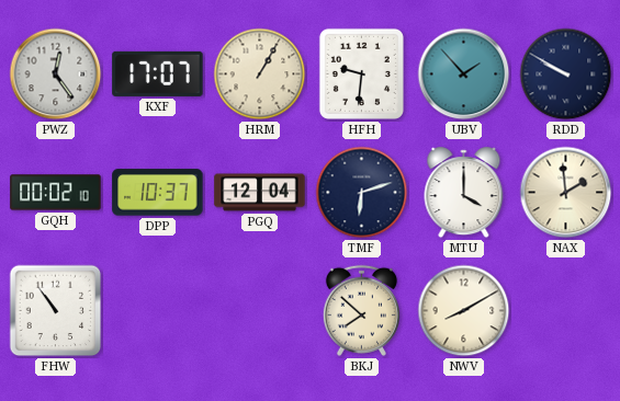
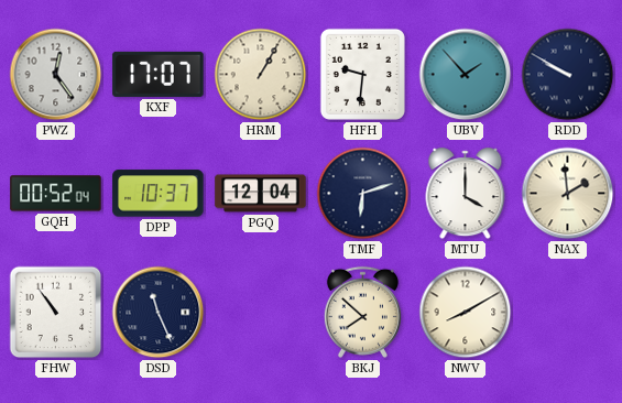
GQH: 00:02 -> 00:52 (56, 194)
DSD: none -> 11:26 (159, 313)
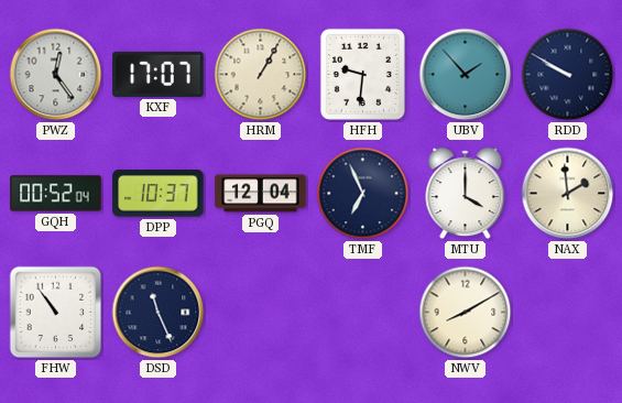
TMF: 6:12 -> 6:56 (363, 194)
BKJ: 7:52 -> none (362, 312)
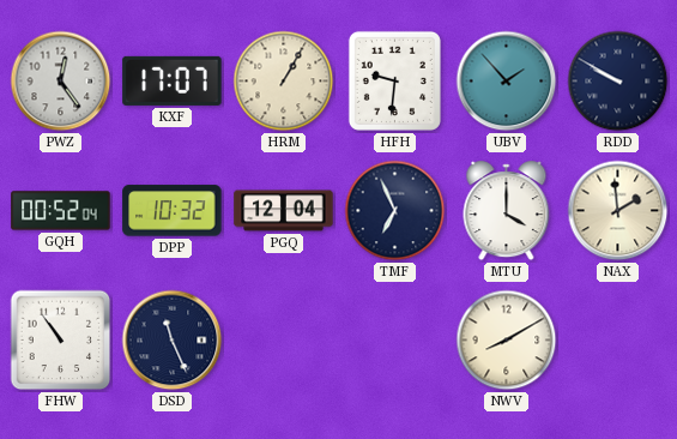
DPP: 10:37 -> 10:32 (173, 211)
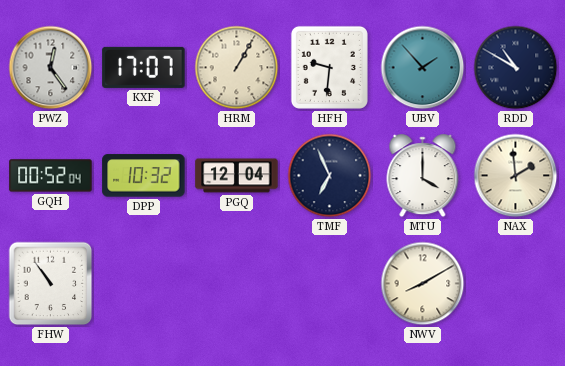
RDD: 9:50 -> 10:50 (516, 68)
DSD: 11:26 -> none (173, 341)
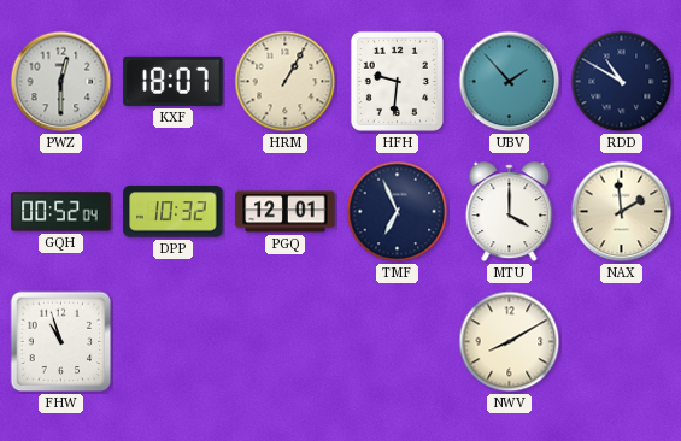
PWZ: 12:24 -> 12:30 (61, 82)
KXF: 17:07 -> 18:07 (174, 81)
PGQ: 12:04 -> 12:01 (286, 212)
FHW: 10:54 -> 10:57 (61, 342)
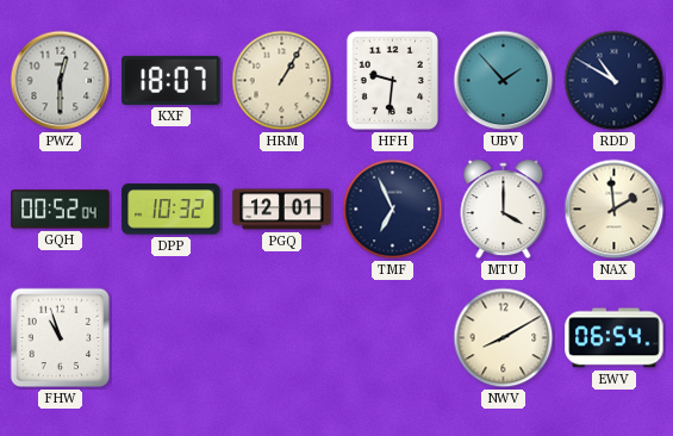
EWV: none -> 06:54 (615, 338)
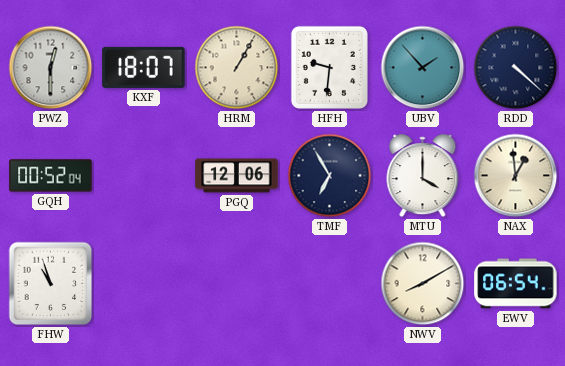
RDD: 10:50 -> 4:22 (516, 68)
DPP: 10:32 -> none (172, 210)
PGQ: 12:01 -> 12:06 (237, 176)
TMF: 6:56 -> 6:55 (330, 176)
NAX: 1:59 -> 12:59 (516, 176)
